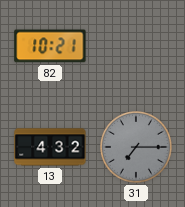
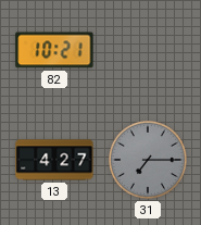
13: 4:32 -> 4:27 (54, 160)
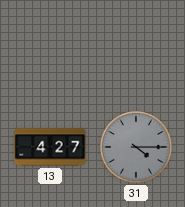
82: 10:21 -> none (54, 50)
31: 7:15 -> 4:15 (137, 148)
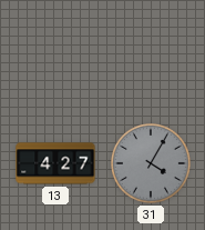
31: 4:15 -> 4:05 (152, 164)
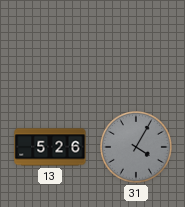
13: 4:27 -> 5:26 (50, 147)
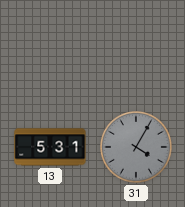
13: 5:26 -> 5:31 (50, 147)
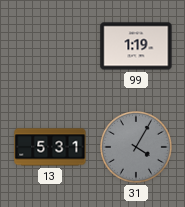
99: none -> 1:19 (136, 46)
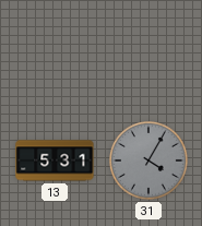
99: 1:19 -> none (136, 46)
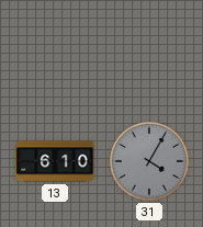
13: 5:31 -> 6:10 (55, 161)
